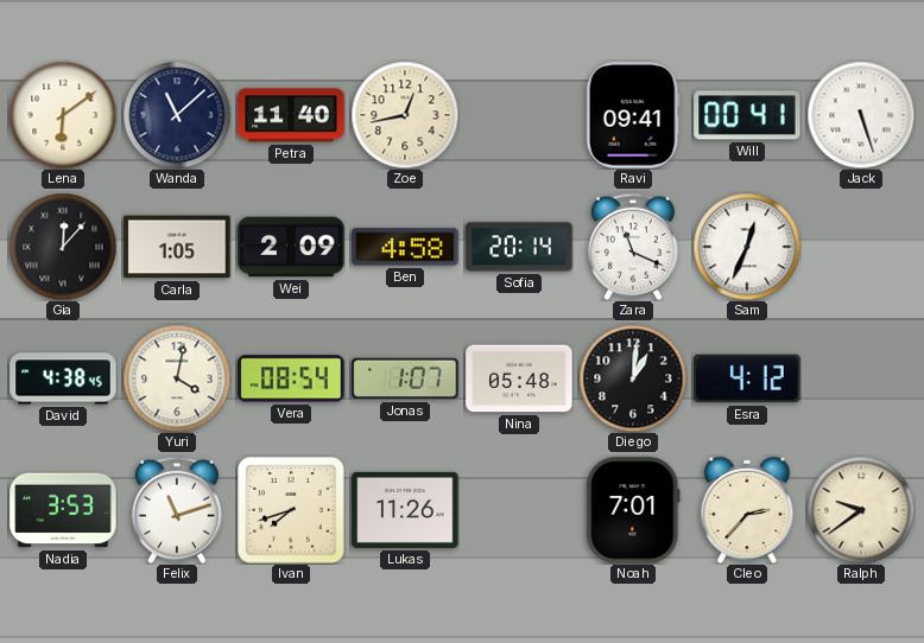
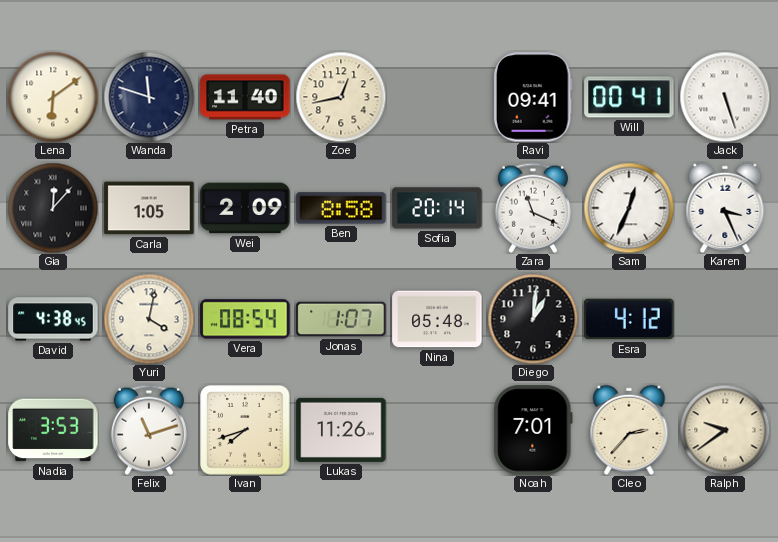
Wanda: 11:08 -> 11:48 (149, 97)
Ben: 4:58 -> 8:58 (341, 208)
Karen: none -> 3:26 (725, 208)
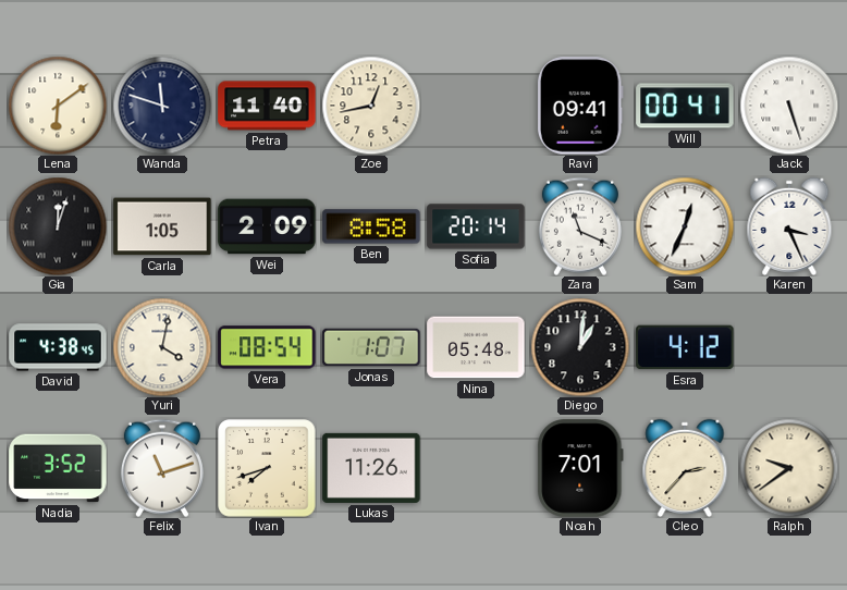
Gia: 12:07 -> 12:03 (58, 226)
Nadia: 3:53 -> 3:52 (58, 468)
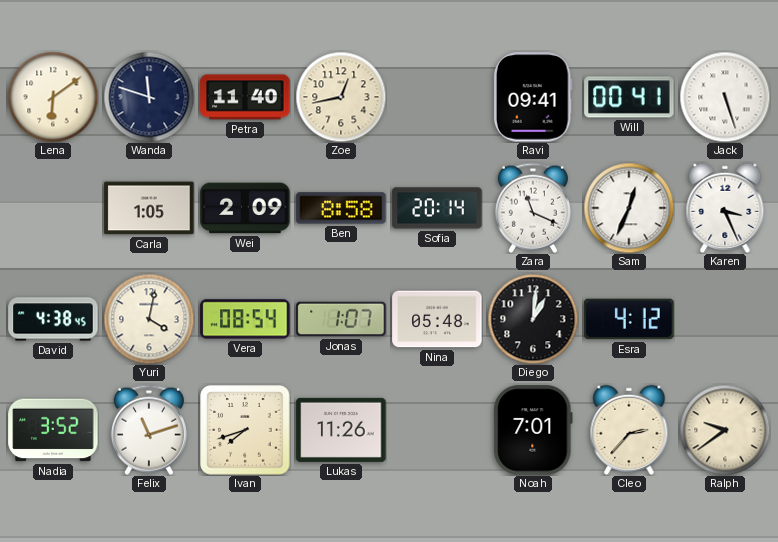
Gia: 12:03 -> none (58, 226)
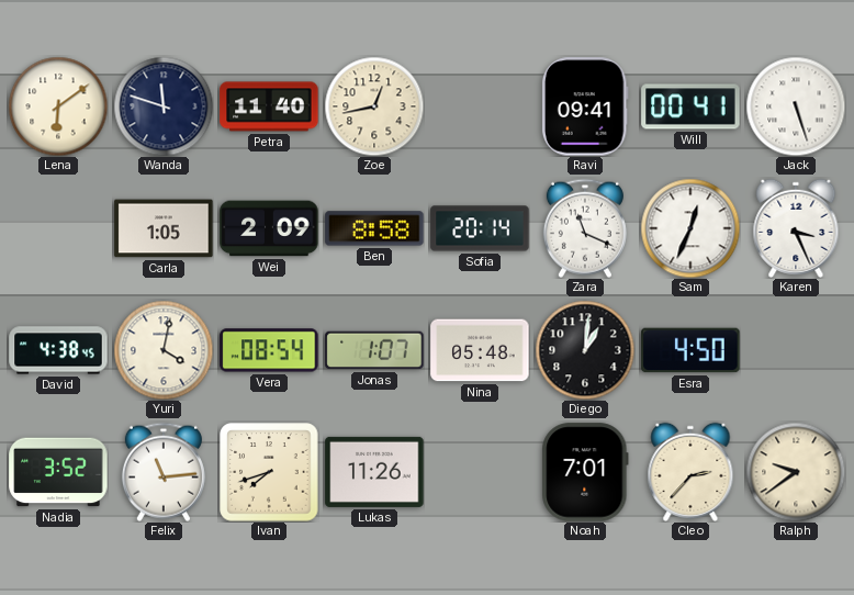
Esra: 4:12 -> 4:50 (690, 350)
Felix: 11:12 -> 11:14 (164, 472)
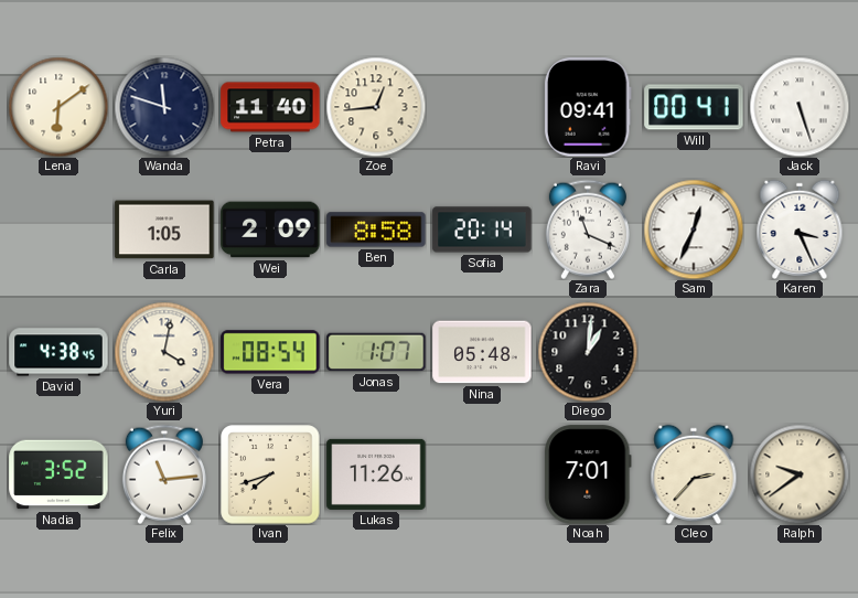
Zoe: 12:43 -> 12:44 (376, 107)
Esra: 4:50 -> none (690, 350)
